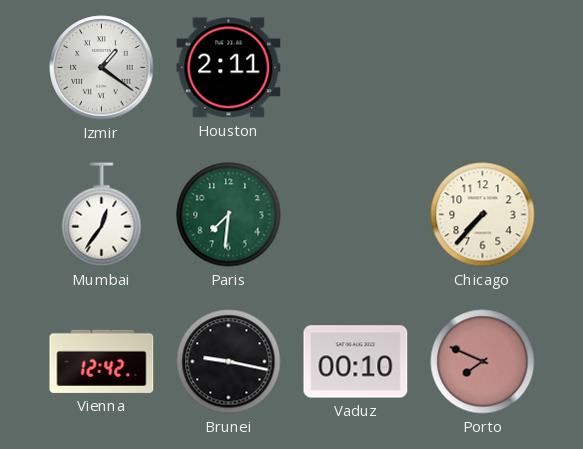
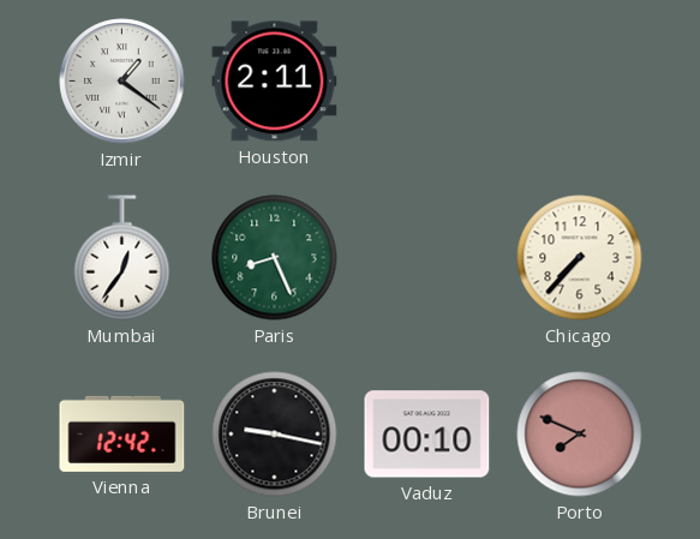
Paris: 7:31 -> 8:26 (275, 258)
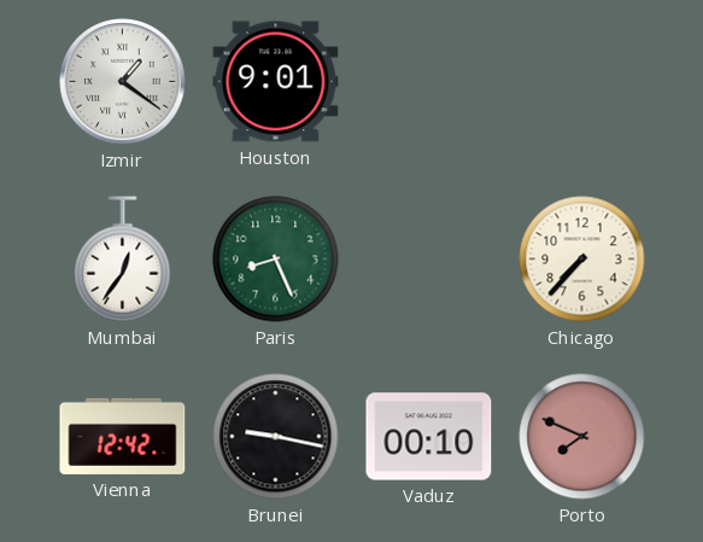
Houston: 2:11 -> 9:01 (276, 82)
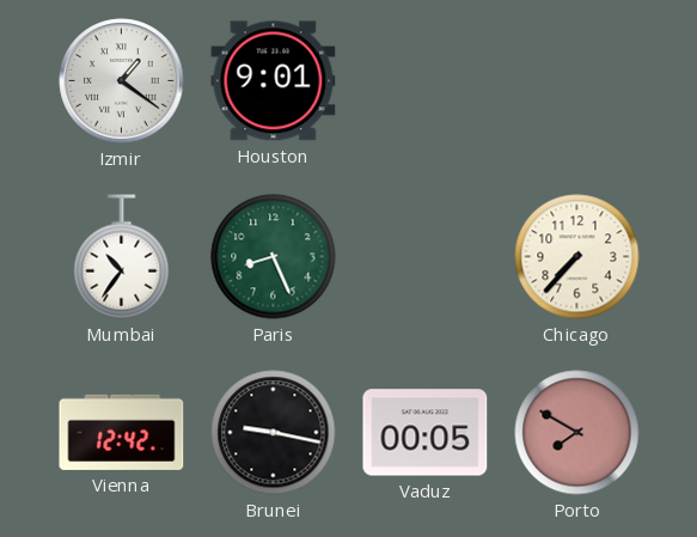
Mumbai: 12:36 -> 10:36 (122, 257)
Vaduz: 00:10 -> 00:05 (426, 433)
Porto: 7:49 -> 7:50 (577, 433)
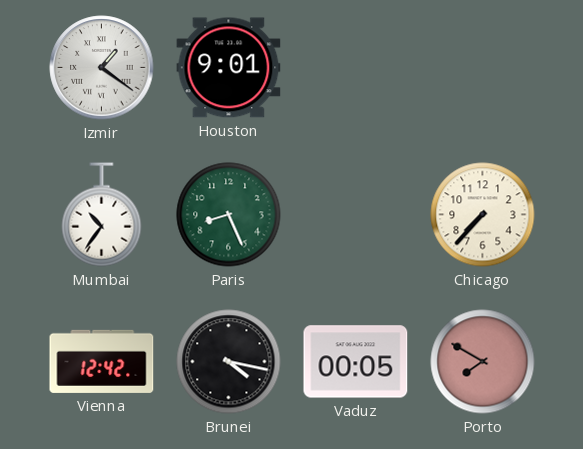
Brunei: 9:17 -> 4:17 (229, 362)
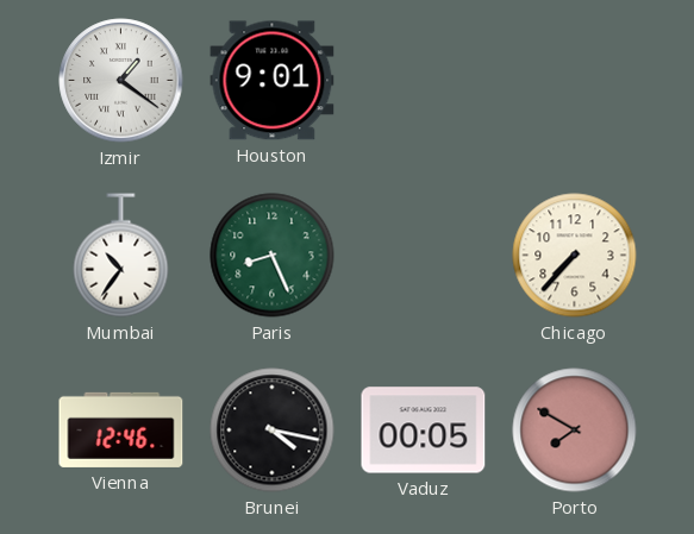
Vienna: 12:42 -> 12:46 (121, 429)
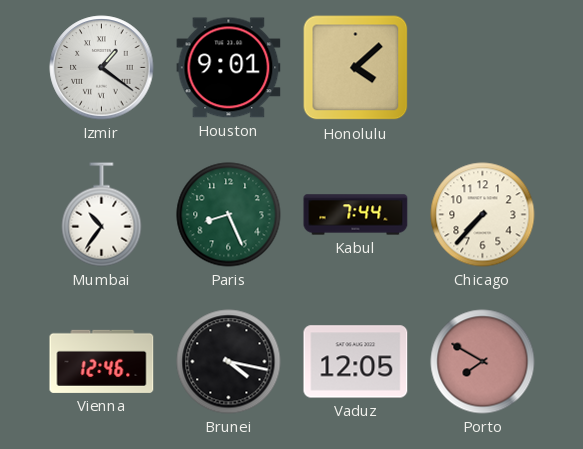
Honolulu: none -> 4:08 (356, 68)
Kabul: none -> 7:44 (356, 215)
Vaduz: 00:05 -> 12:05 (356, 362)
